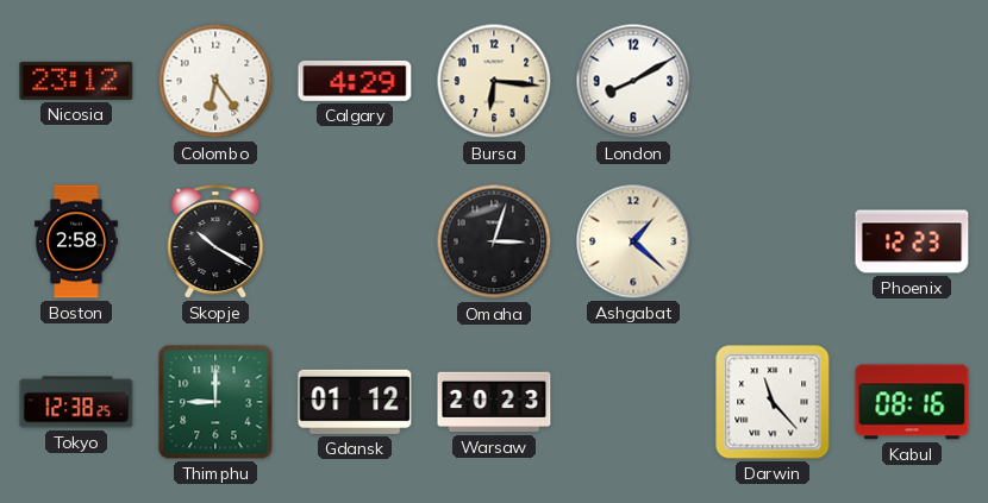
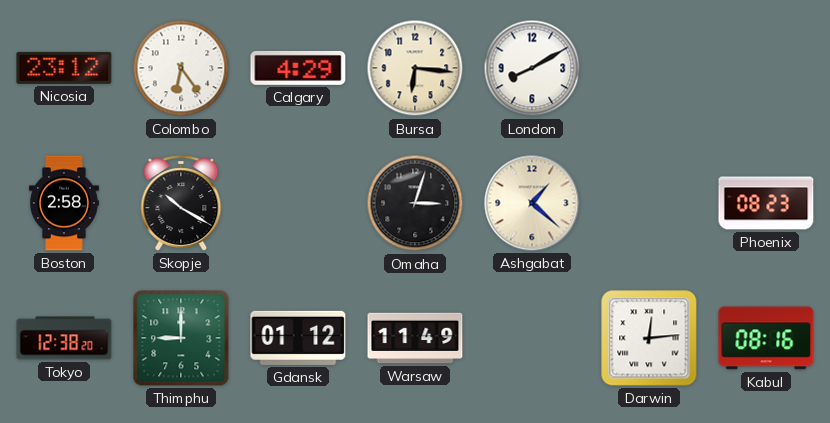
Phoenix: 12:23 -> 08:23 (766, 203)
Tokyo: 12:38:25 -> 12:38:20 (64, 338)
Warsaw: 20:23 -> 11:49 (415, 338)
Darwin: 11:23 -> 12:14 (649, 338)
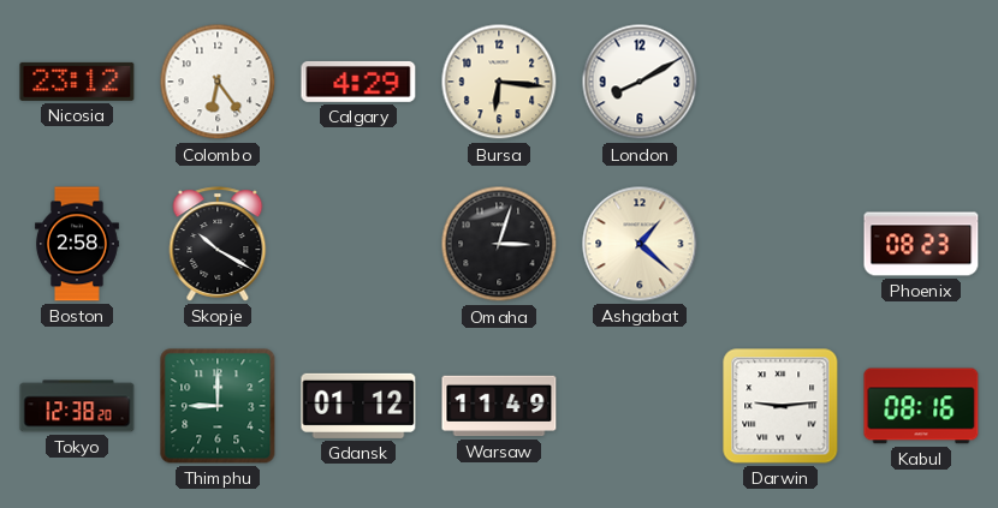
Darwin: 12:14 -> 9:14 (780, 406)
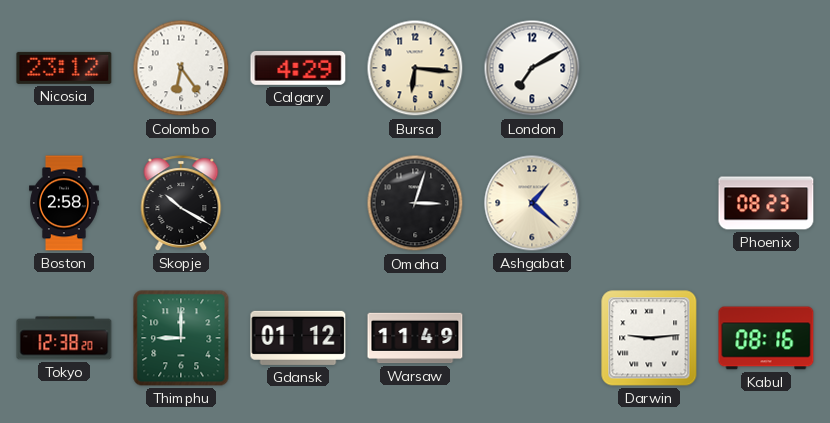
London: 8:10 -> 7:10 (532, 68)
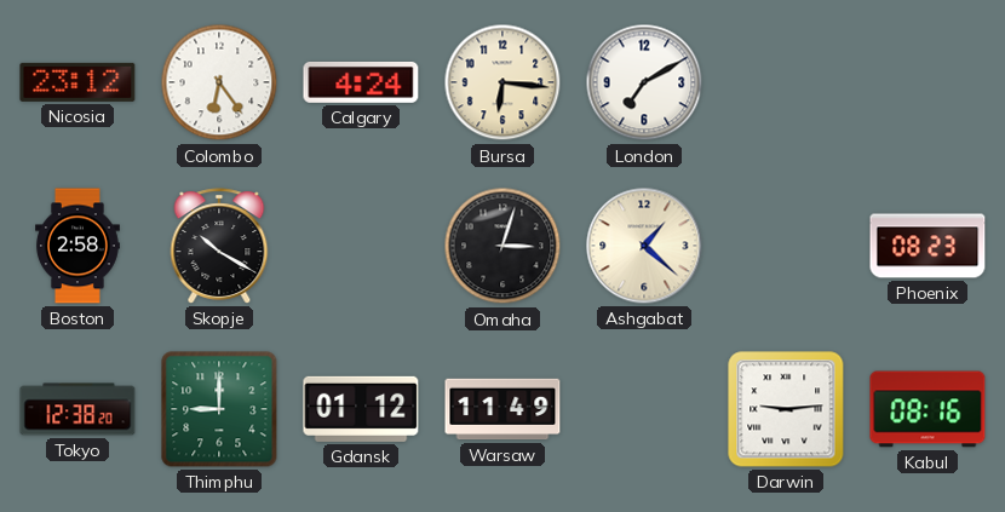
Calgary: 4:29 -> 4:24 (361, 82)
